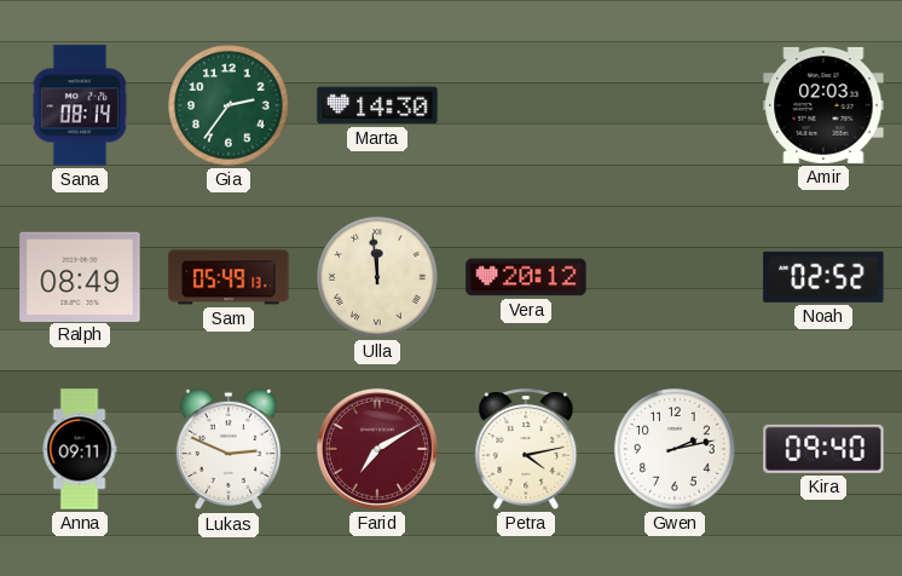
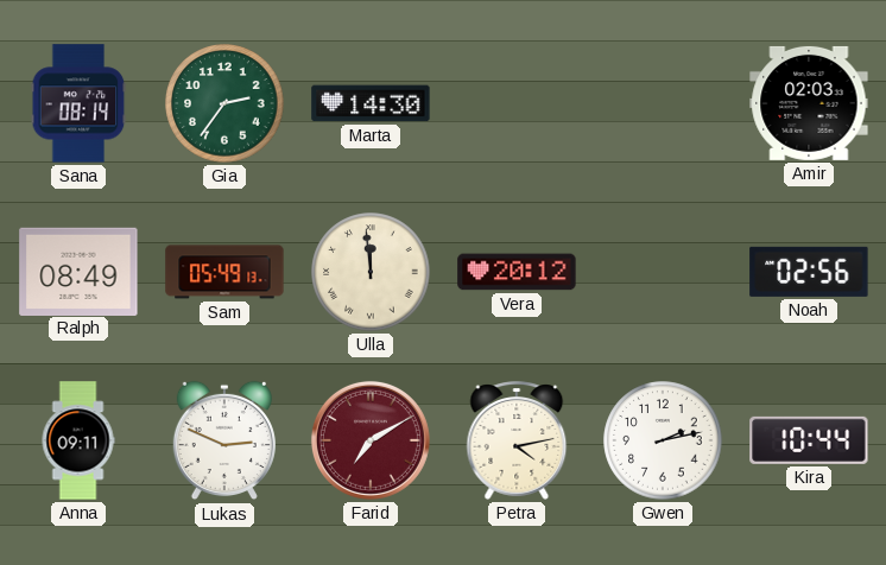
Noah: 02:52 -> 02:56 (809, 272)
Kira: 09:40 -> 10:44 (809, 440)
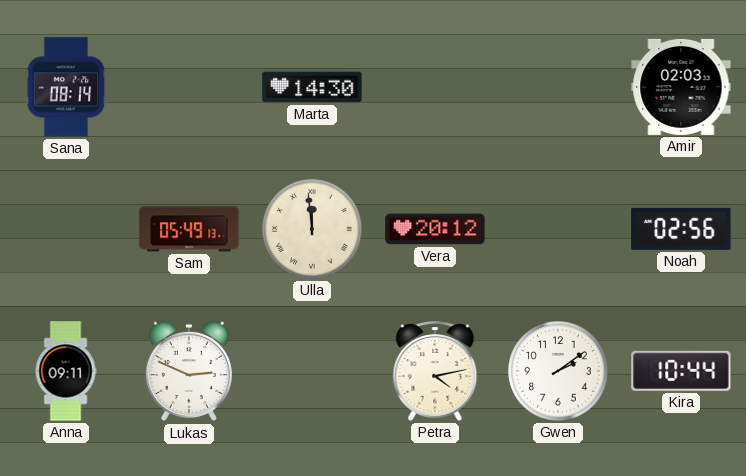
Gia: 2:36 -> none (224, 103)
Ralph: 08:49 -> none (78, 271)
Farid: 7:10 -> none (371, 440)
Gwen: 2:13 -> 2:09 (558, 371)
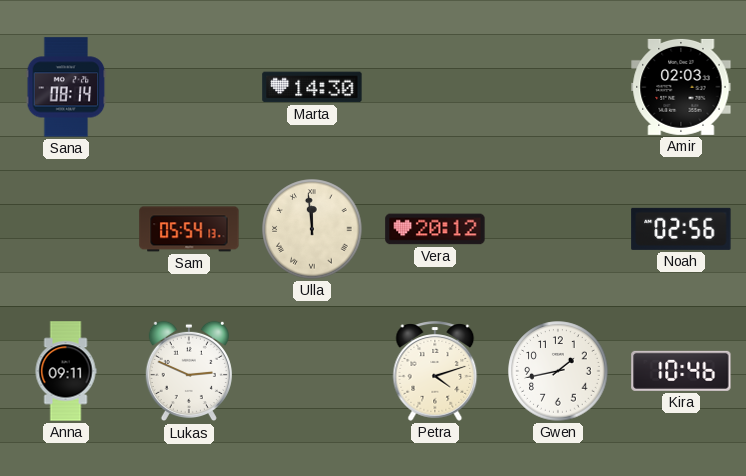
Sam: 05:49 -> 05:54 (189, 229)
Petra: 4:13 -> 4:12 (435, 371)
Gwen: 2:09 -> 1:43 (558, 371)
Kira: 10:44 -> 10:46 (681, 371)
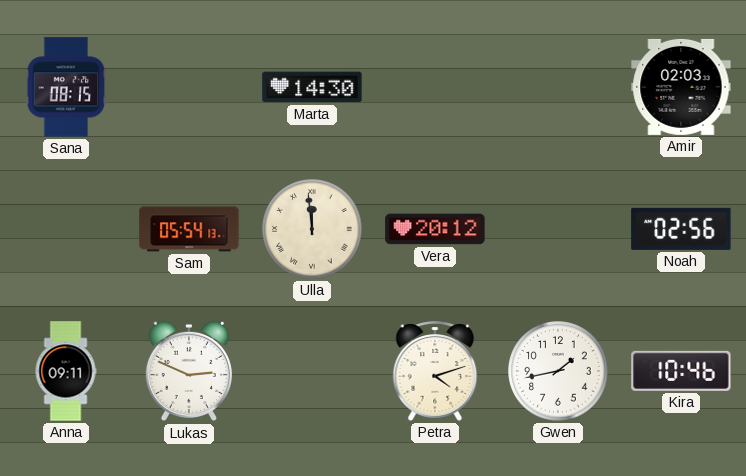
Sana: 08:14 -> 08:15 (66, 87)
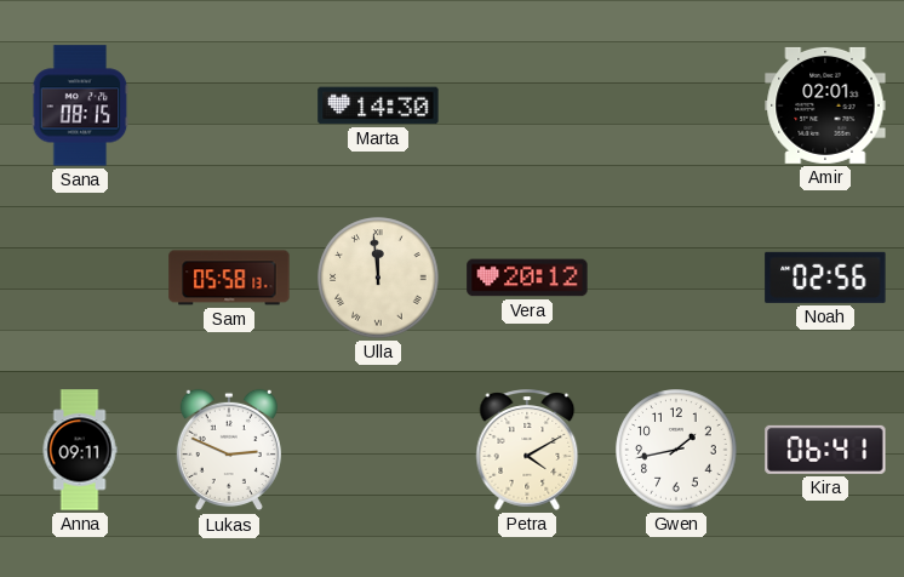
Amir: 02:03 -> 02:01 (825, 105)
Sam: 05:54 -> 05:58 (229, 278)
Petra: 4:12 -> 4:10 (527, 450)
Kira: 10:46 -> 06:41 (825, 450)
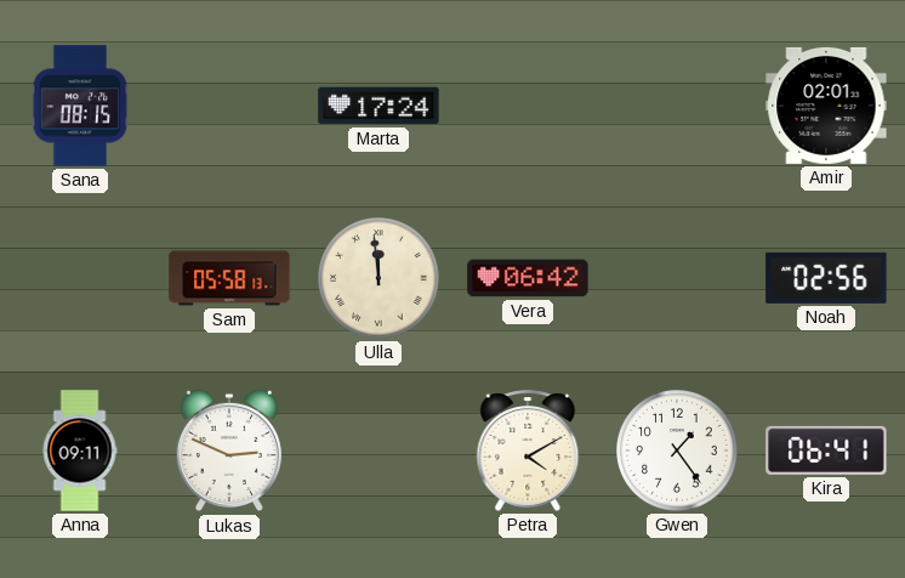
Marta: 14:30 -> 17:24 (378, 106)
Vera: 20:12 -> 06:42 (528, 278)
Gwen: 1:43 -> 1:24 (677, 450)
